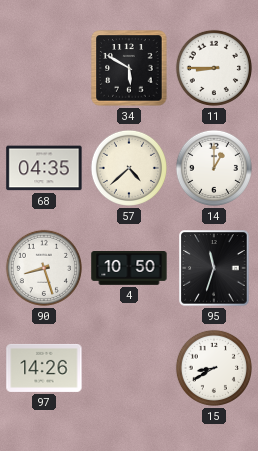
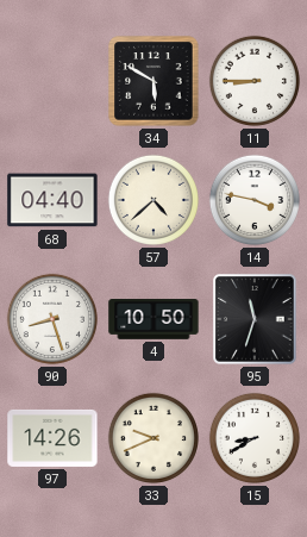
68: 04:35 -> 04:40 (52, 200)
14: 1:00 -> 3:47 (255, 200)
33: none -> 9:41 (153, 438)
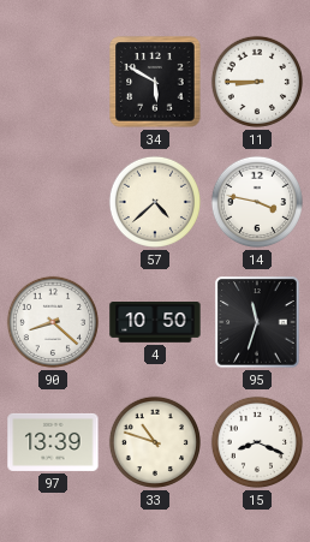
68: 04:40 -> none (52, 200)
90: 8:27 -> 8:22 (53, 322)
97: 14:26 -> 13:39 (53, 442)
33: 9:41 -> 10:48 (155, 442)
15: 8:40 -> 8:19 (257, 442)
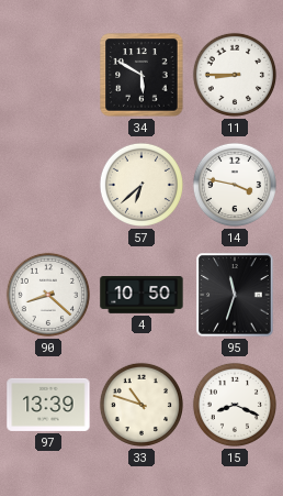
57: 4:38 -> 6:38 (141, 185)
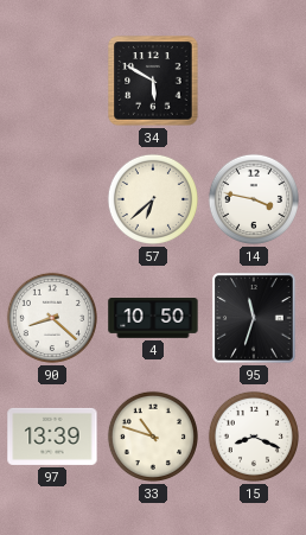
11: 8:45 -> none (235, 75)
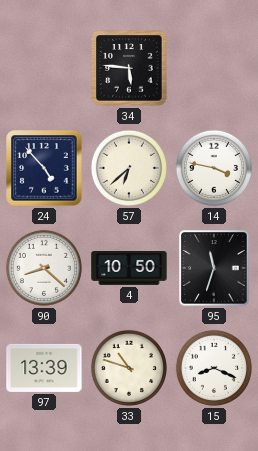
34: 5:50 -> 5:46 (129, 68)
24: none -> 4:53 (44, 168)
